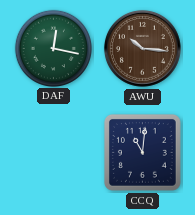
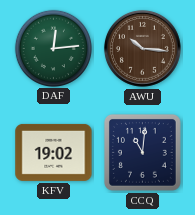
DAF: 12:17 -> 12:14 (53, 48)
KFV: none -> 19:02 (54, 152)
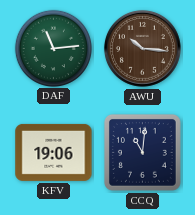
DAF: 12:14 -> 11:14 (53, 48)
KFV: 19:02 -> 19:06 (54, 152)
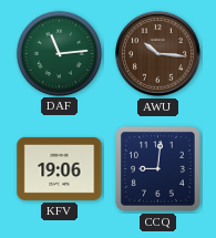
CCQ: 11:01 -> 9:01 (157, 168)
